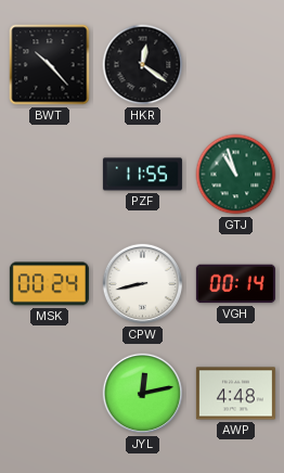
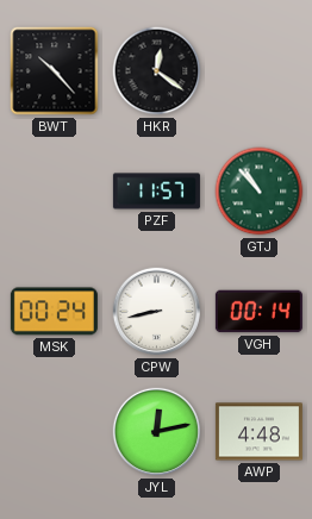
PZF: 11:55 -> 11:57 (156, 192)
GTJ: 10:57 -> 10:53 (260, 192)
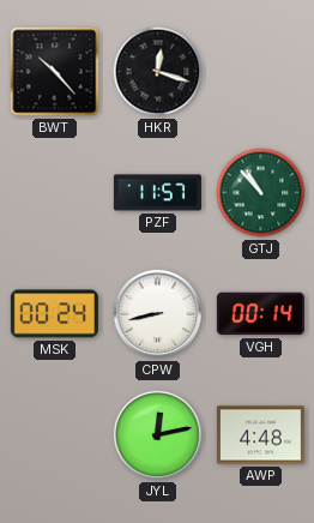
HKR: 12:21 -> 12:18 (158, 72)
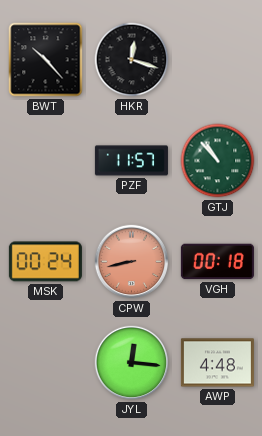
CPW dial: white -> salmon (132, 262)
VGH: 00:14 -> 00:18 (217, 262)
JYL: 12:13 -> 12:16 (132, 363)
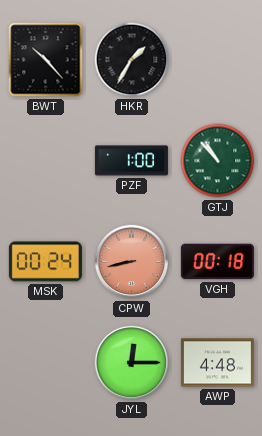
HKR: 12:18 -> 1:35 (132, 60)
PZF: 11:57 -> 1:00 (131, 161)
JYL: 12:16 -> 12:15 (132, 363)
